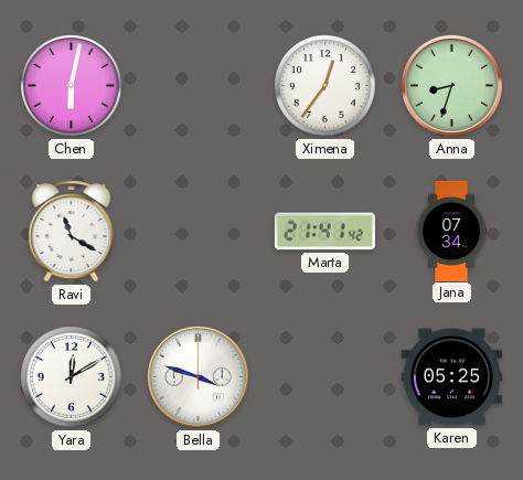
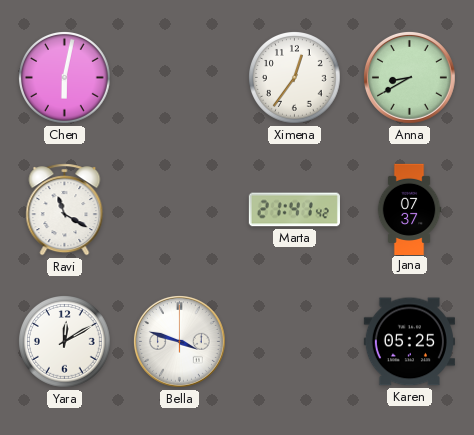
Anna: 8:33 -> 8:40 (409, 77)
Jana: 07:34 -> 07:37 (409, 209)
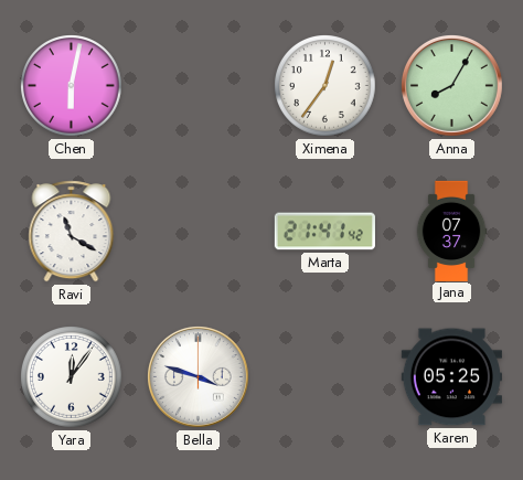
Anna: 8:40 -> 8:05 (451, 85)
Yara: 12:10 -> 12:06 (72, 377)
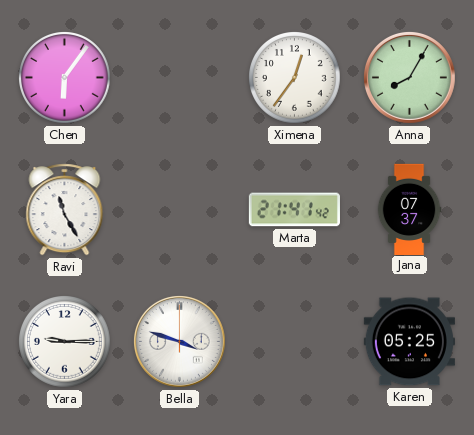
Chen: 6:02 -> 6:06 (65, 78)
Ravi: 11:20 -> 11:25 (65, 210)
Yara: 12:06 -> 9:15 (65, 342)
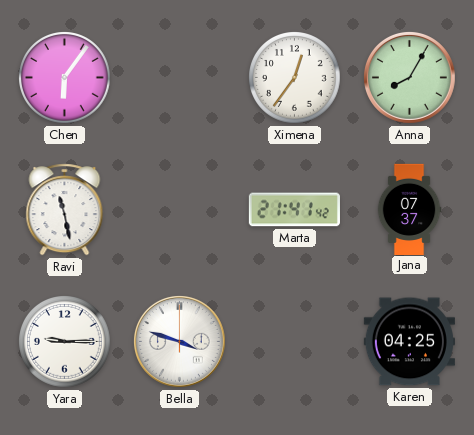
Ravi: 11:25 -> 11:28 (65, 210)
Karen: 05:25 -> 04:25 (409, 342)
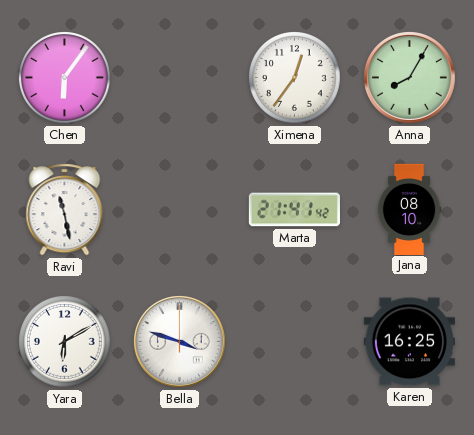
Jana: 07:37 -> 08:10 (409, 209)
Yara: 9:15 -> 6:10 (65, 342)
Karen: 04:25 -> 16:25 (409, 342)
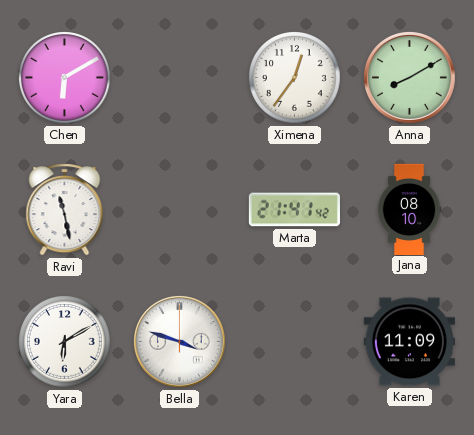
Chen: 6:06 -> 6:10 (65, 78)
Anna: 8:05 -> 8:10 (409, 77)
Karen: 16:25 -> 11:09 (409, 342)
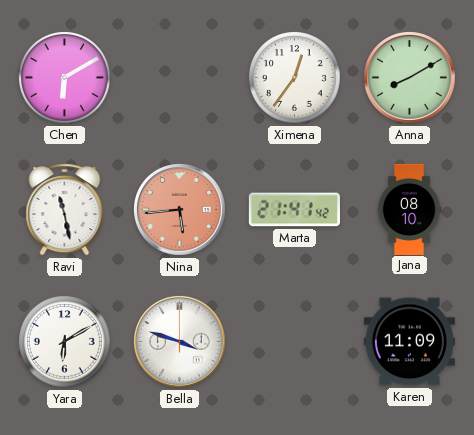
Nina: none -> 5:44 (179, 209)
